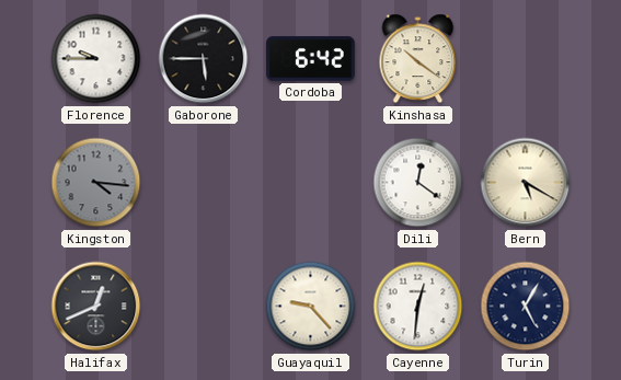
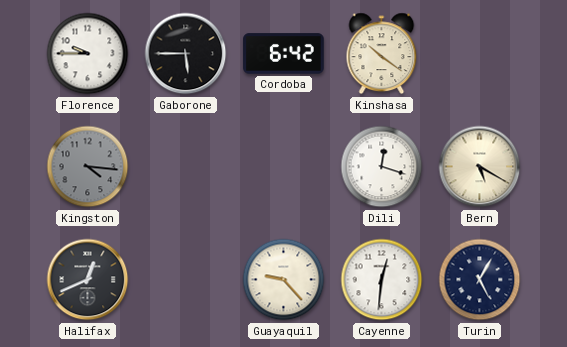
Dili: 12:21 -> 12:18 (382, 167)
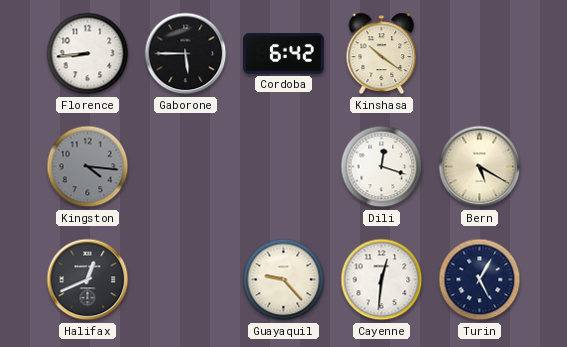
Florence: 9:45 -> 8:44 (88, 54)
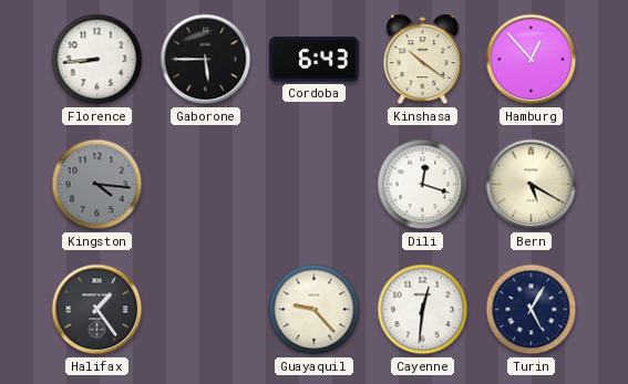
Cordoba: 6:42 -> 6:43 (315, 60)
Hamburg: none -> 12:53 (532, 60)
Halifax: 12:41 -> 1:24 (97, 310)
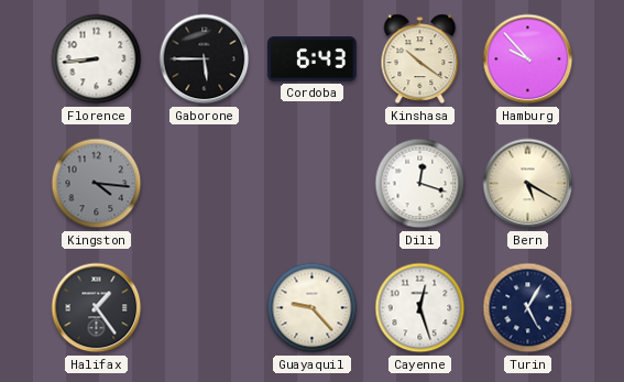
Hamburg: 12:53 -> 9:53 (528, 59)
Cayenne: 12:31 -> 12:27 (420, 308)
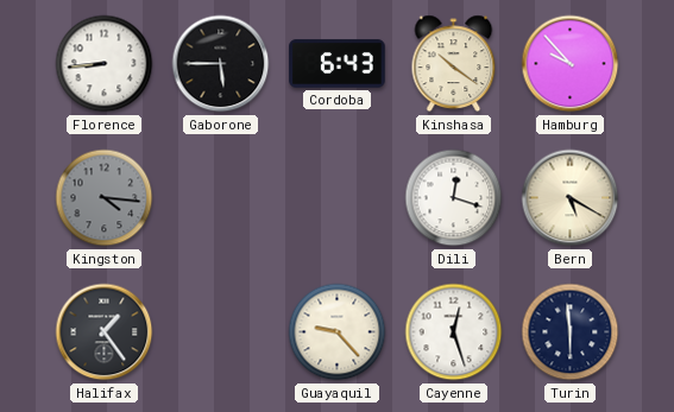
Turin: 5:05 -> 5:59 (571, 332)
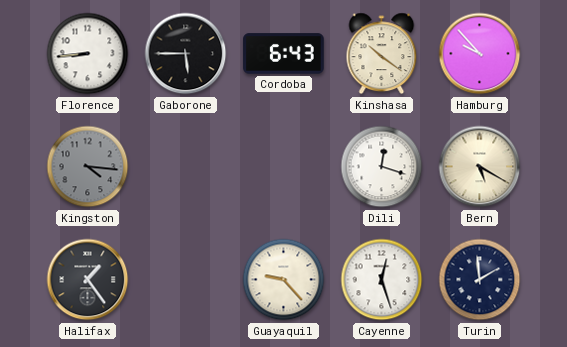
Turin: 5:59 -> 1:59 (480, 280)
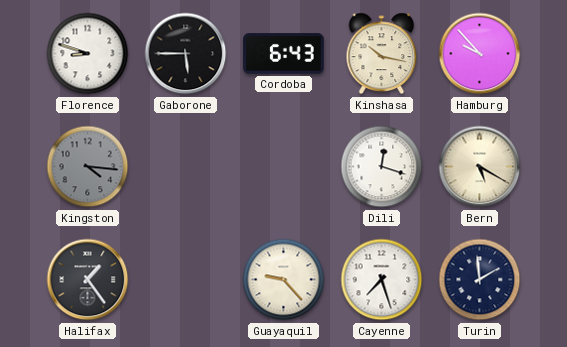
Florence: 8:44 -> 8:48 (88, 54)
Kinshasa: 10:21 -> 10:17 (382, 54)
Cayenne: 12:27 -> 7:27 (382, 280)
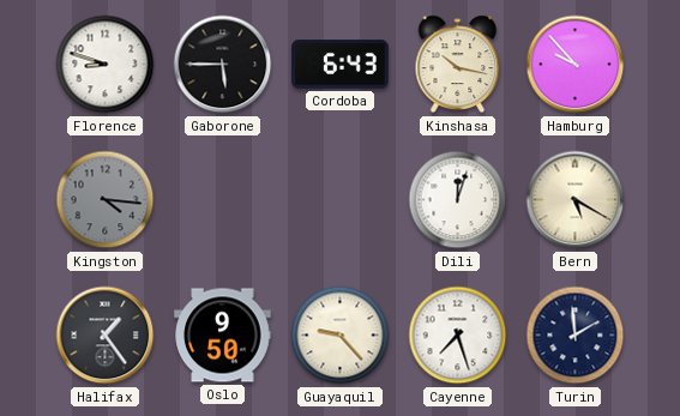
Dili: 12:18 -> 12:03 (458, 200)
Oslo: none -> 9:50 (223, 336)
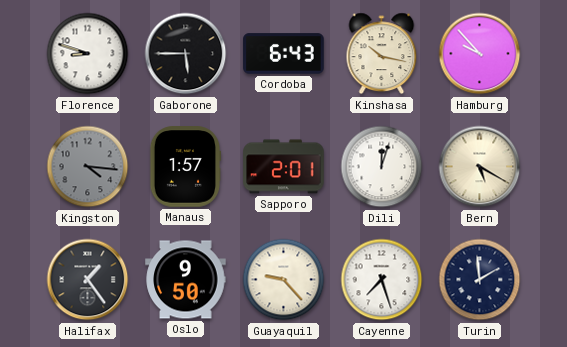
Manaus: none -> 1:57 (185, 167)
Sapporo: none -> 2:01 (284, 167)
